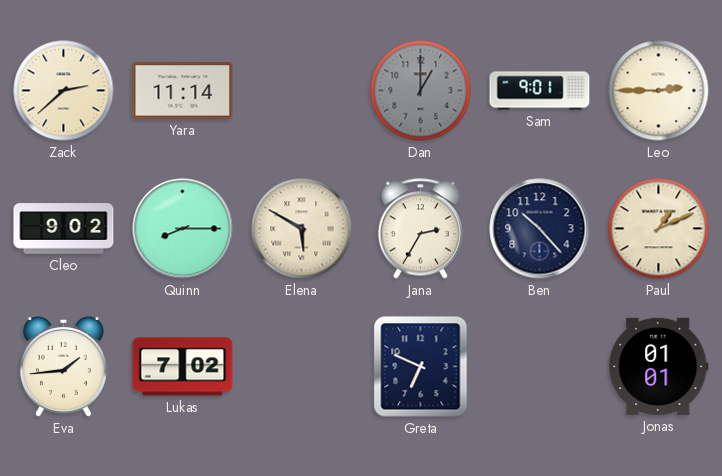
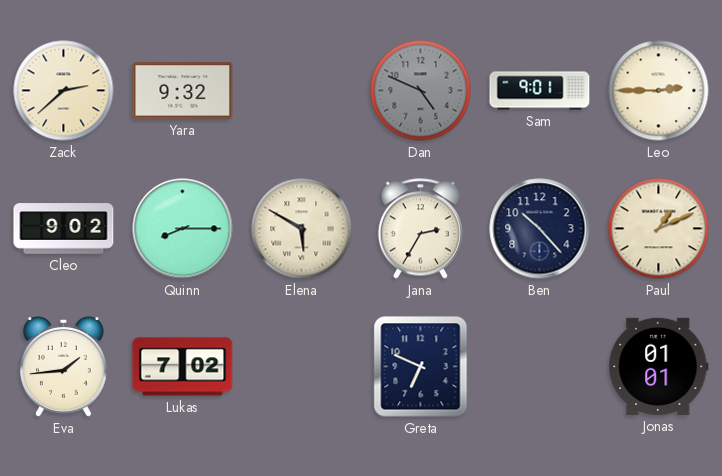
Yara: 11:14 -> 9:32 (183, 91)
Dan: 1:00 -> 4:49 (421, 91)
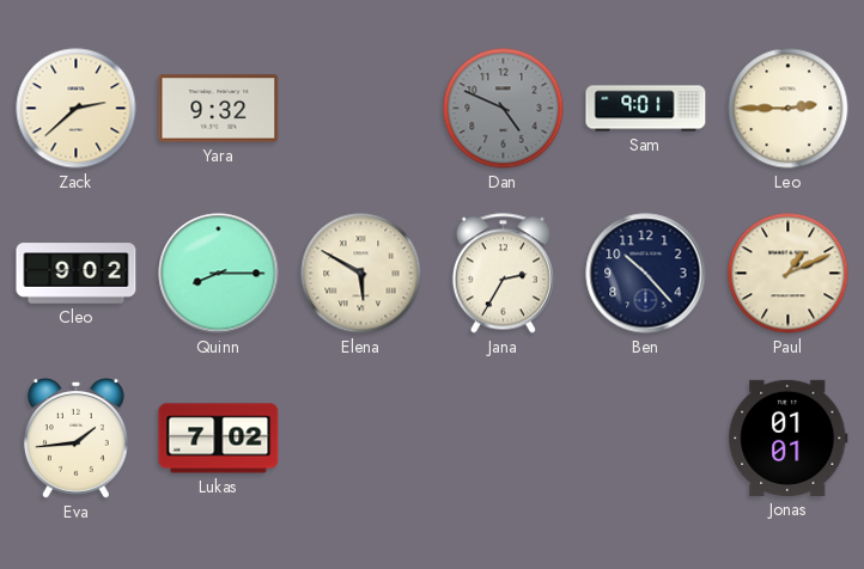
Greta: 6:49 -> none (421, 367)
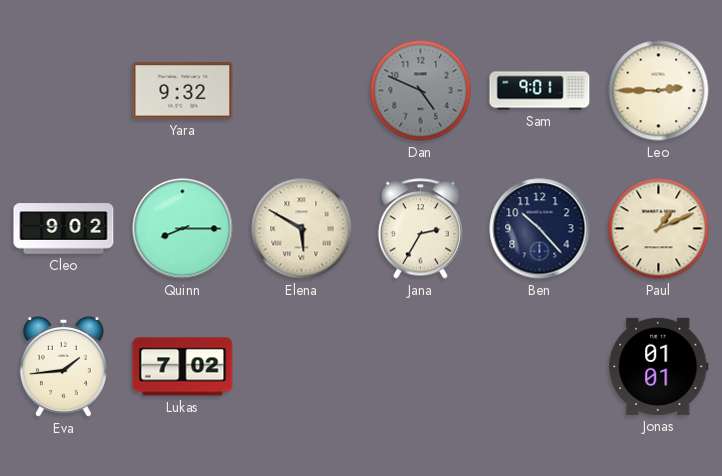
Zack: 2:38 -> none (77, 109)
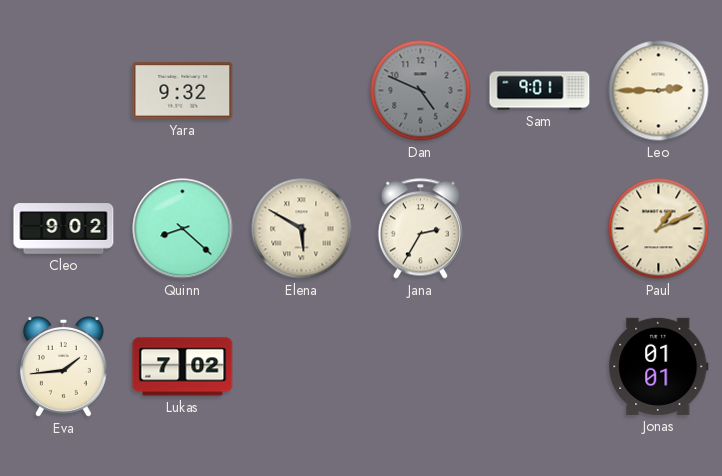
Quinn: 8:15 -> 8:22 (183, 229)
Ben: 10:23 -> none (540, 229)
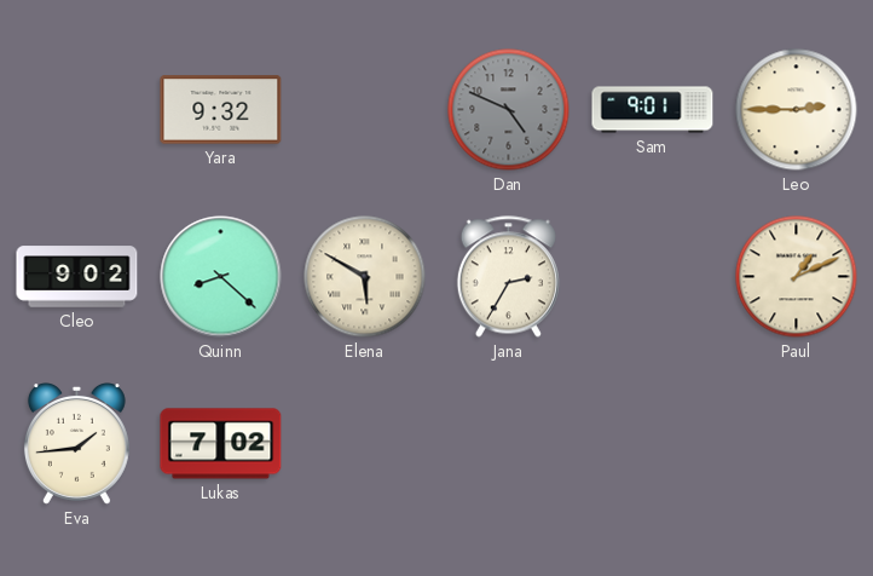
Jonas: 01:01 -> none (659, 366)
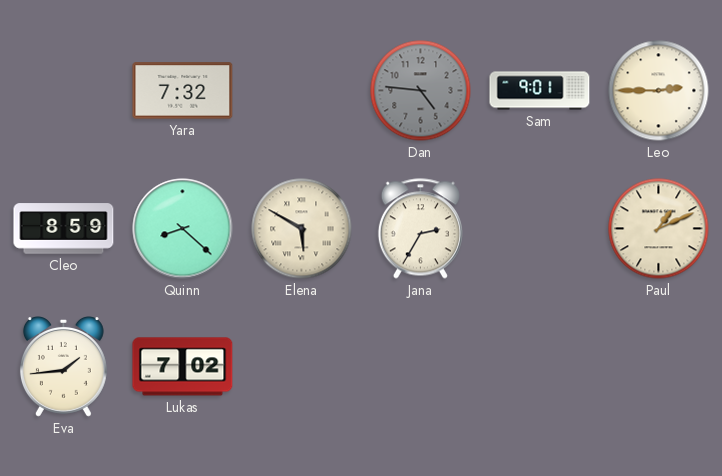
Yara: 9:32 -> 7:32 (183, 91)
Dan: 4:49 -> 4:46 (421, 91)
Cleo: 9:02 -> 8:59 (64, 229)
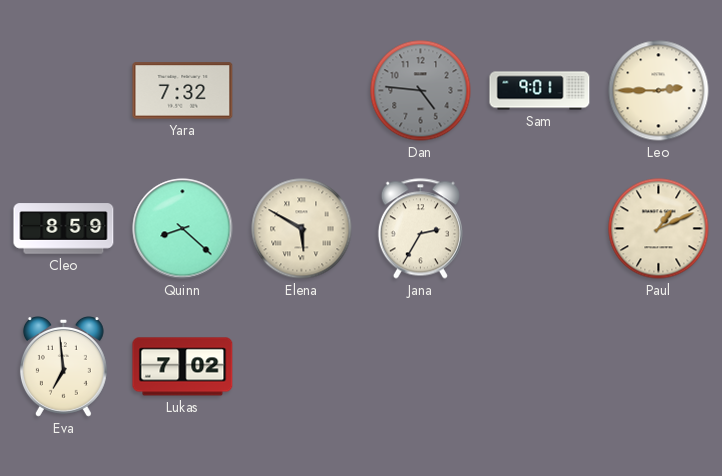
Eva: 1:44 -> 6:59 (63, 367)
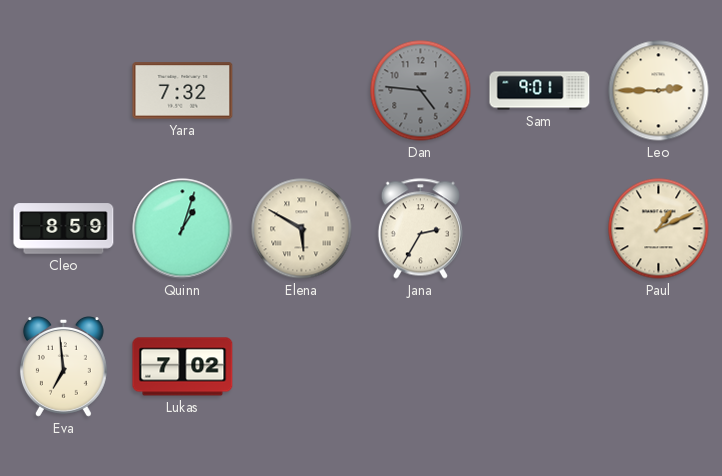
Quinn: 8:22 -> 1:03 (183, 229)
